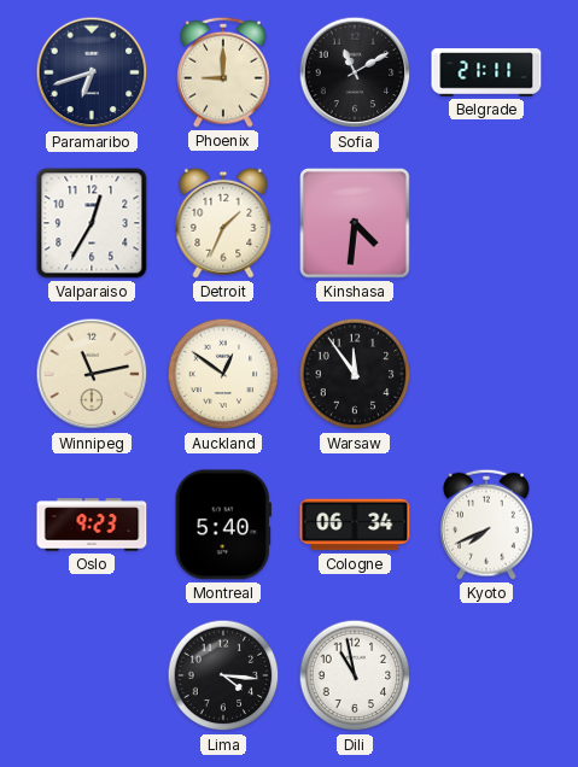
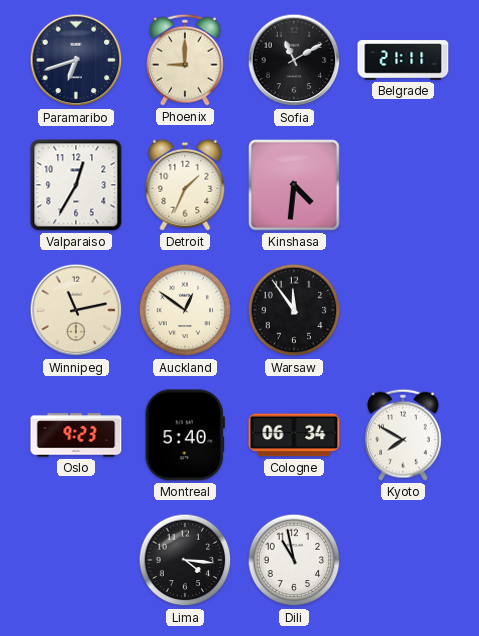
Kyoto: 7:41 -> 7:50 (404, 435)
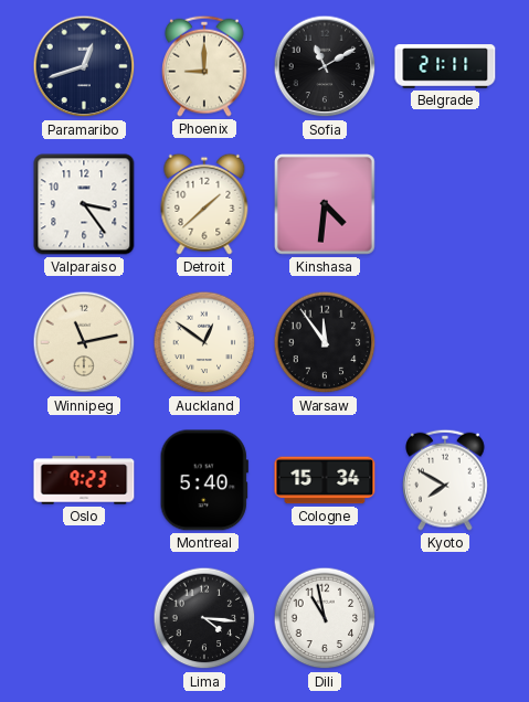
Paramaribo: 6:42 -> 12:42 (84, 66)
Valparaiso: 12:35 -> 3:24 (84, 204)
Detroit: 1:34 -> 1:38 (204, 204)
Cologne: 06:34 -> 15:34 (325, 480)
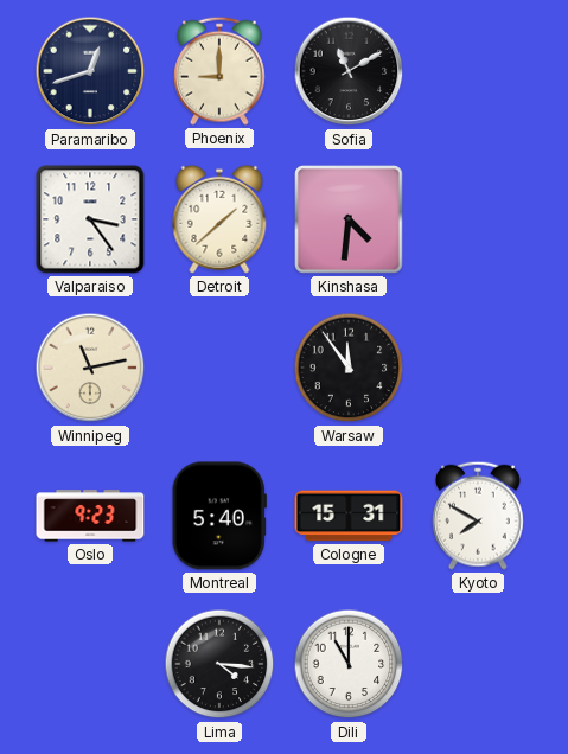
Belgrade: 21:11 -> none (445, 66)
Auckland: 12:51 -> none (204, 342)
Cologne: 15:34 -> 15:31 (349, 516)
Dili: 10:58 -> 11:00 (349, 664)
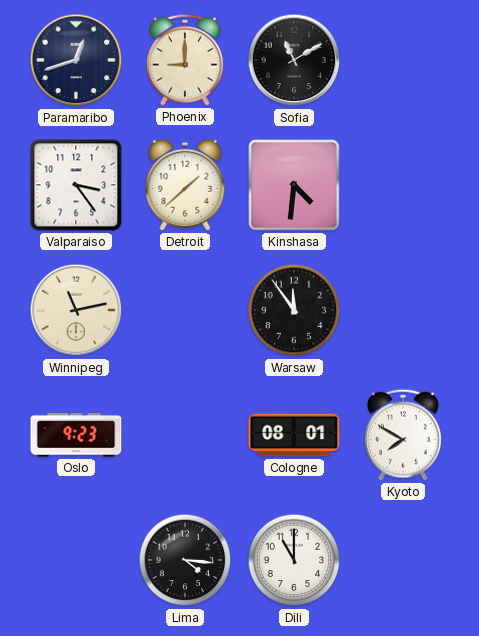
Montreal: 5:40 -> none (219, 516)
Cologne: 15:31 -> 08:01 (294, 435)
